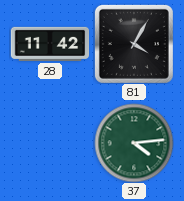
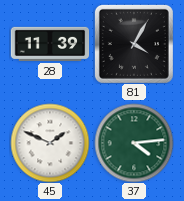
28: 11:42 -> 11:39 (50, 44)
45: none -> 1:49 (50, 143)
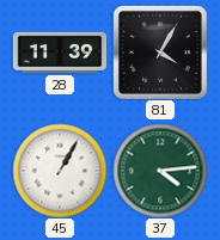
45: 1:49 -> 1:05 (60, 171)
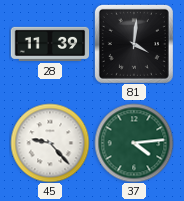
81: 4:05 -> 4:01 (134, 44)
45: 1:05 -> 9:23 (50, 143)
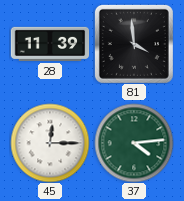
81: 4:01 -> 3:59 (134, 44)
45: 9:23 -> 12:15 (50, 143)
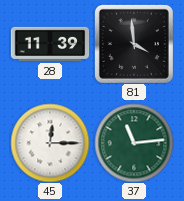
37: 4:14 -> 11:14 (134, 143)
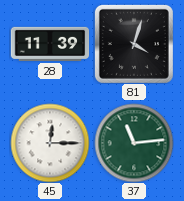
81: 3:59 -> 4:03 (134, 44)
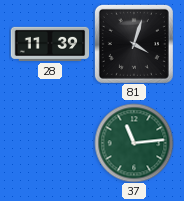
45: 12:15 -> none (50, 143)
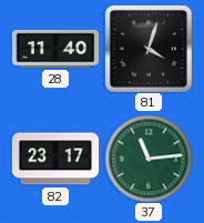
28: 11:39 -> 11:40 (55, 49)
82: none -> 23:17 (55, 159)
